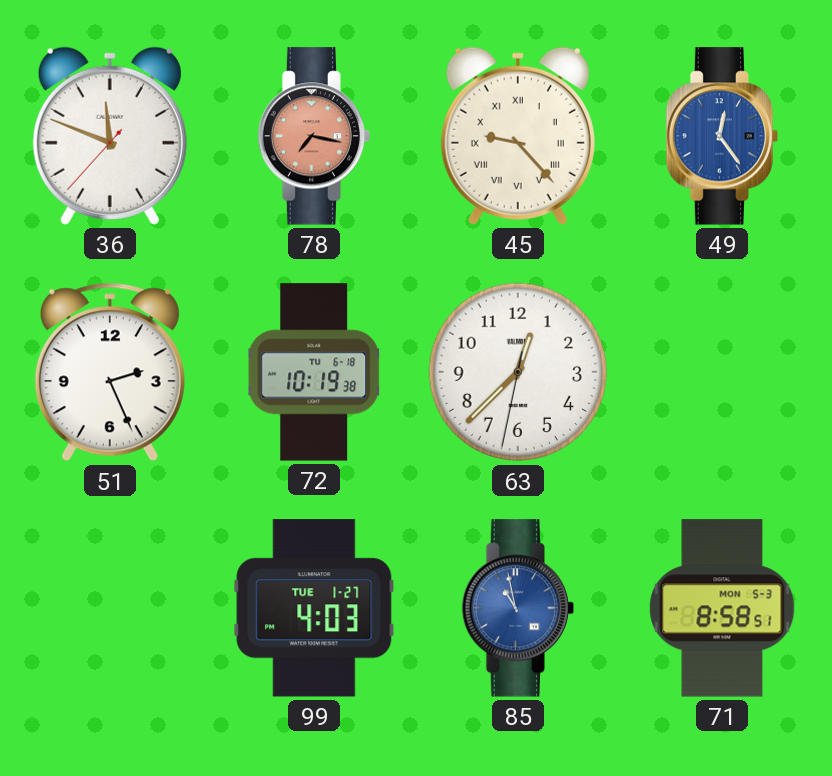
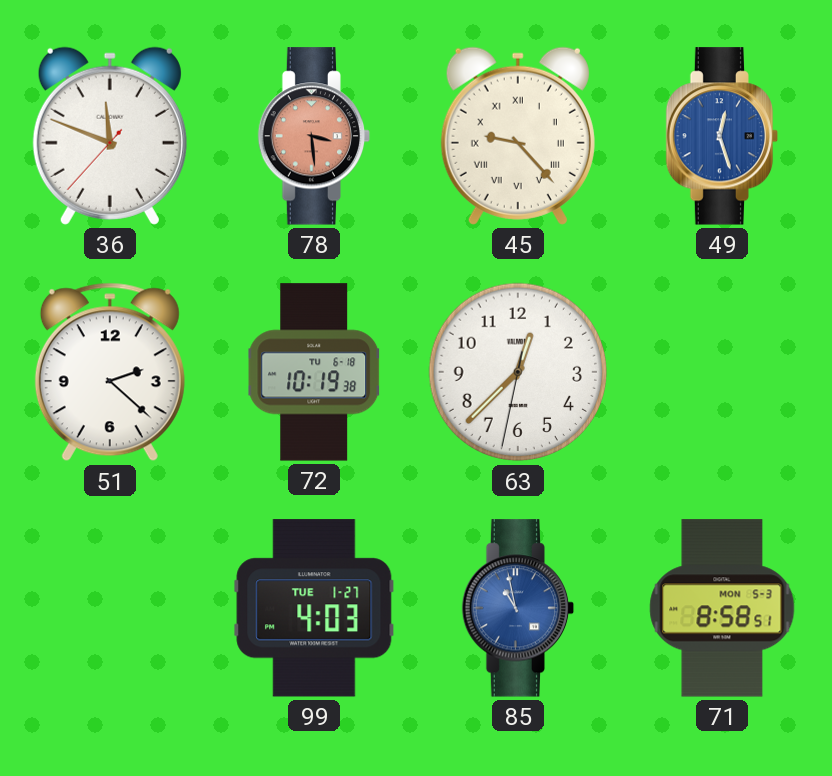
78: 7:17 -> 3:29 (314, 136)
49: 12:24 -> 12:27 (722, 136)
51: 2:26 -> 2:22 (110, 372)
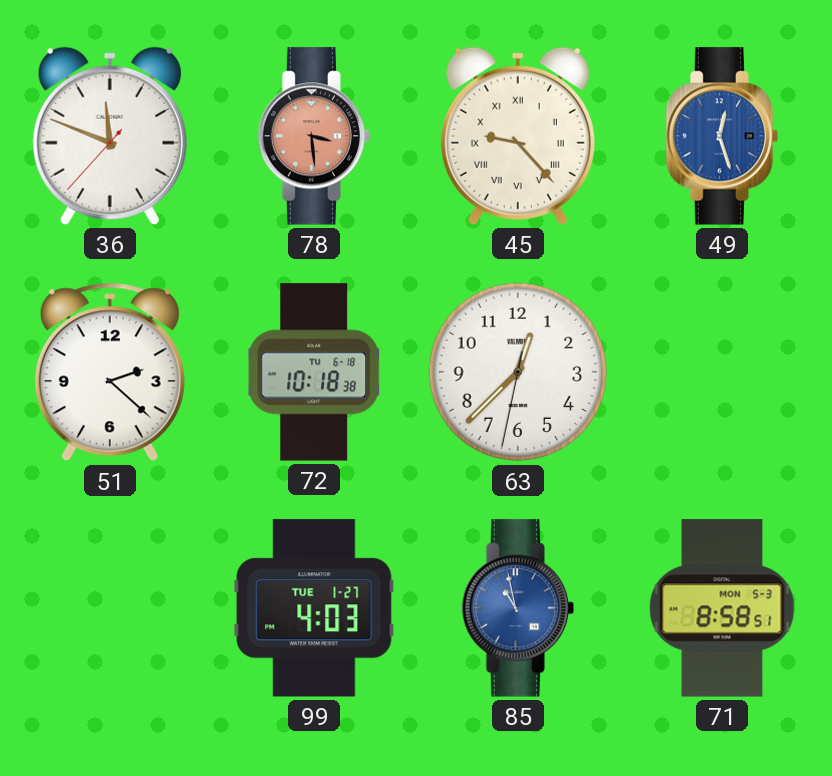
72: 10:19 -> 10:18 (314, 372)
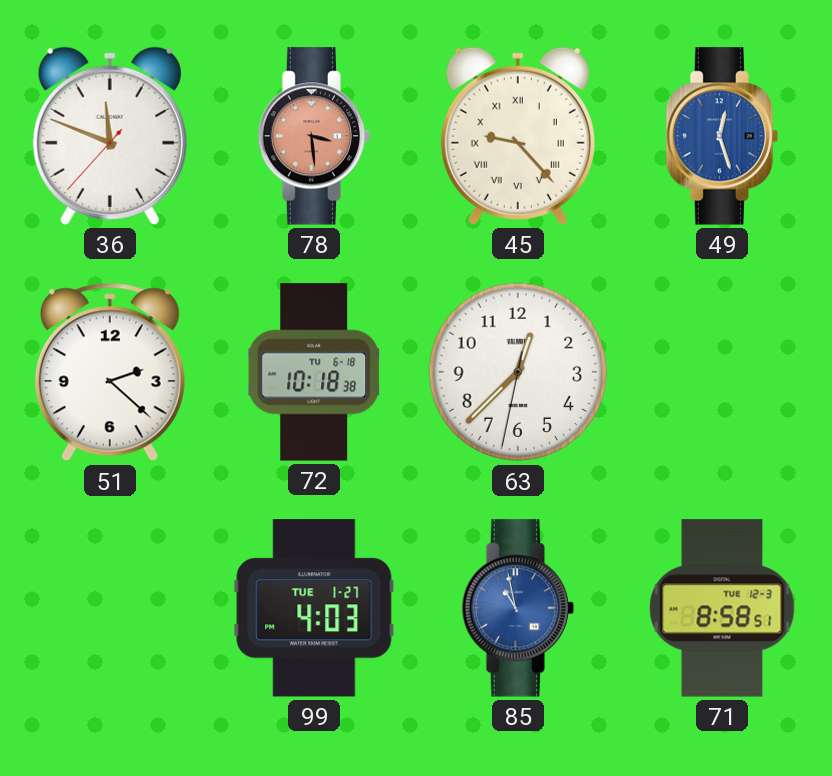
71 date: MON 5-3 -> TUE 12-3 (722, 608)
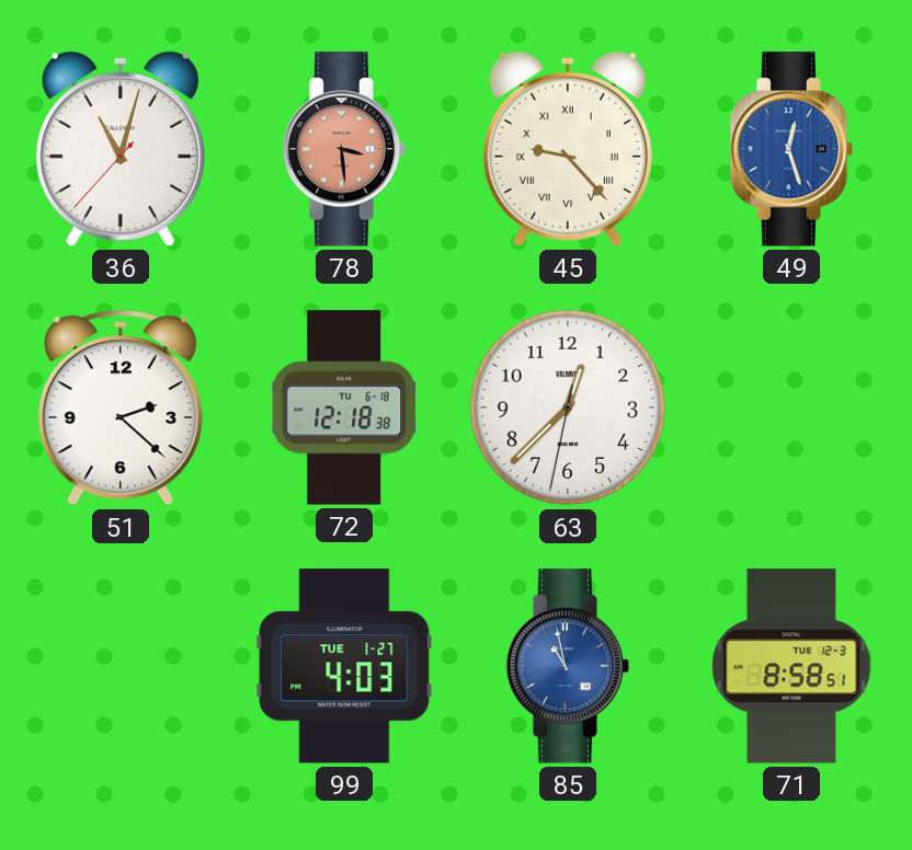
36: 11:48 -> 11:02 (121, 149)
72: 10:18 -> 12:18 (344, 407)
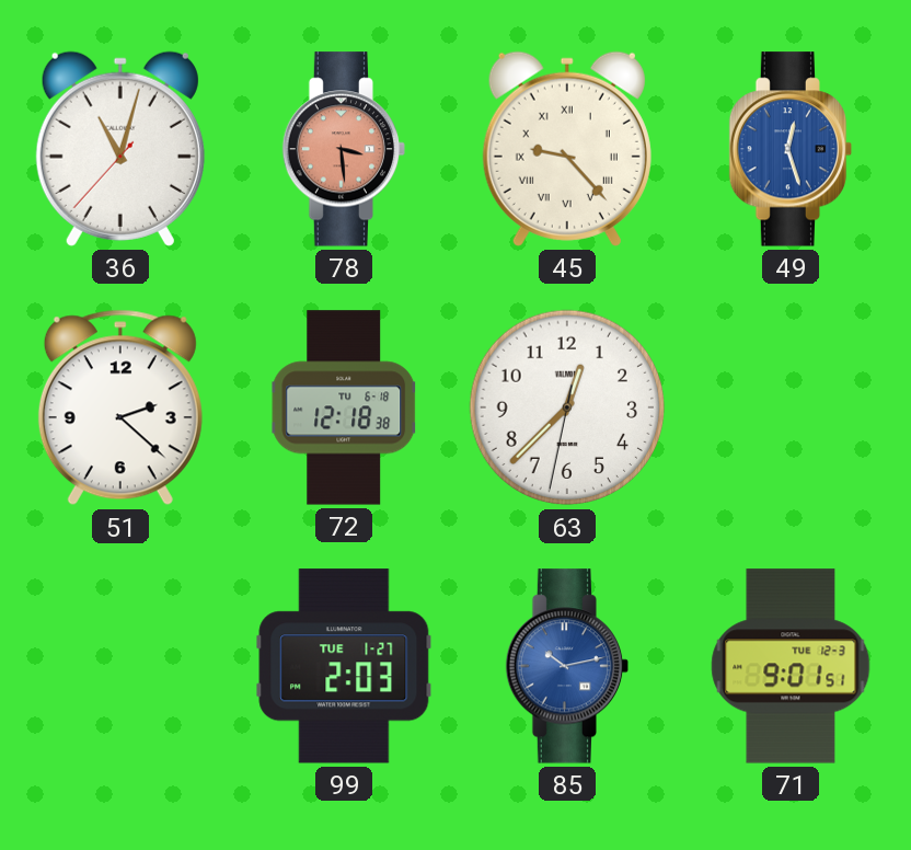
99: 4:03 -> 2:03 (344, 666)
85: 10:58 -> 10:13 (567, 666)
71: 8:58 -> 9:01 (791, 666)
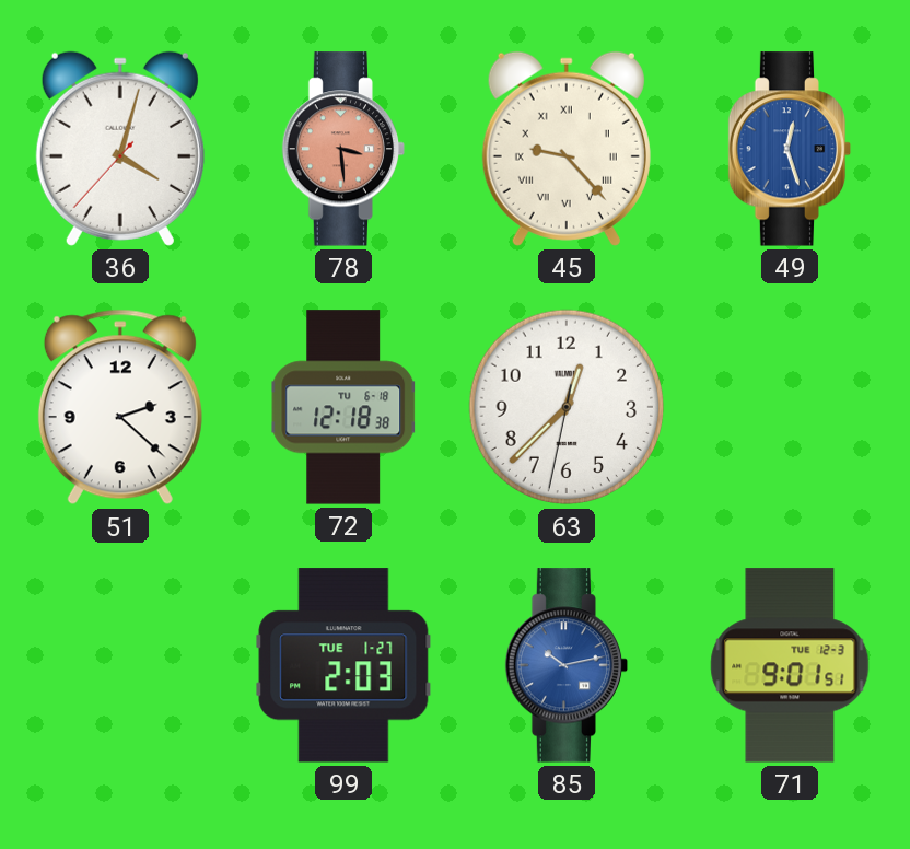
36: 11:02 -> 4:02 (120, 149)
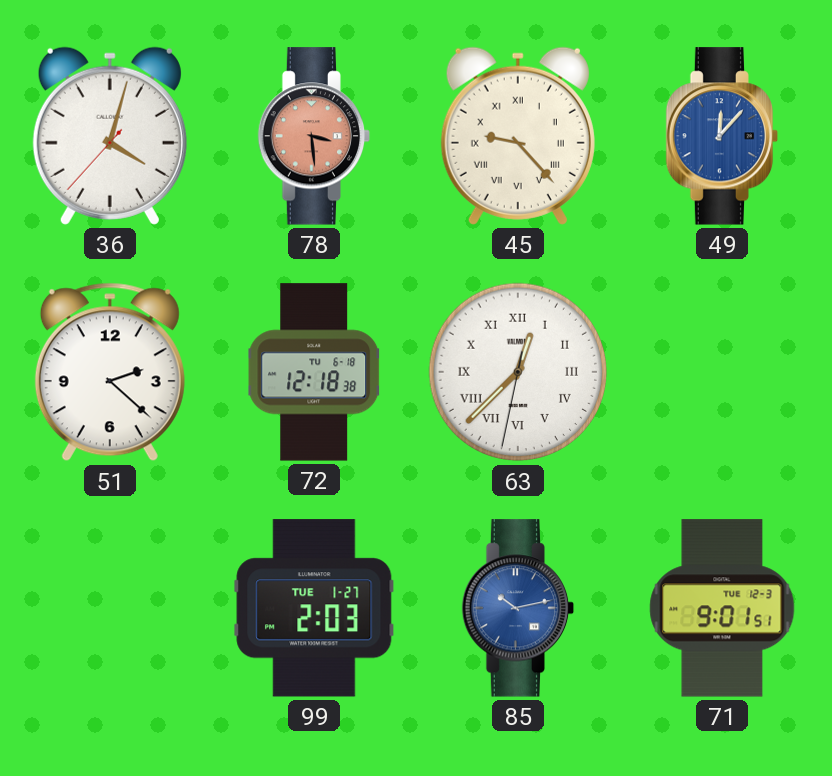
49: 12:27 -> 12:07 (722, 136)
63 numerals: Arabic -> Roman (518, 372)
